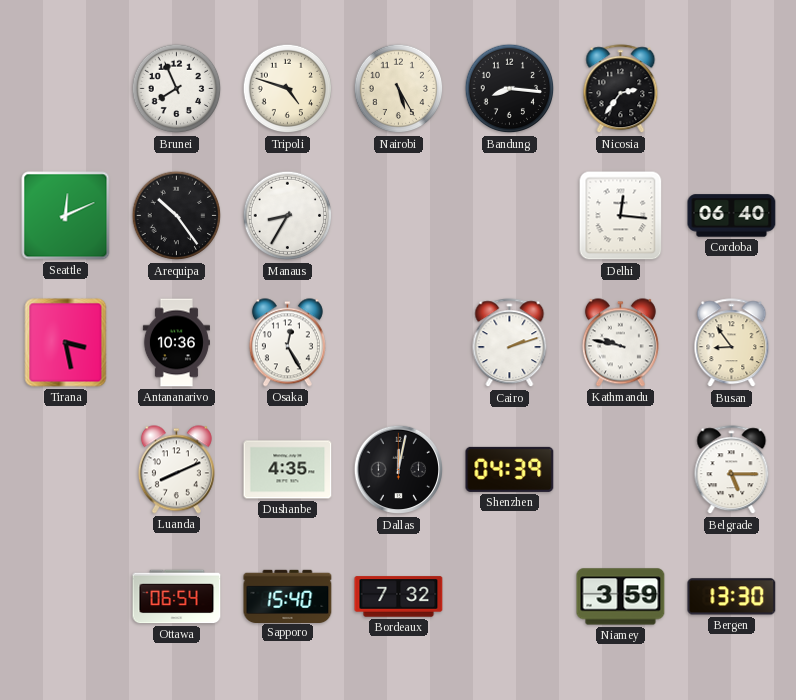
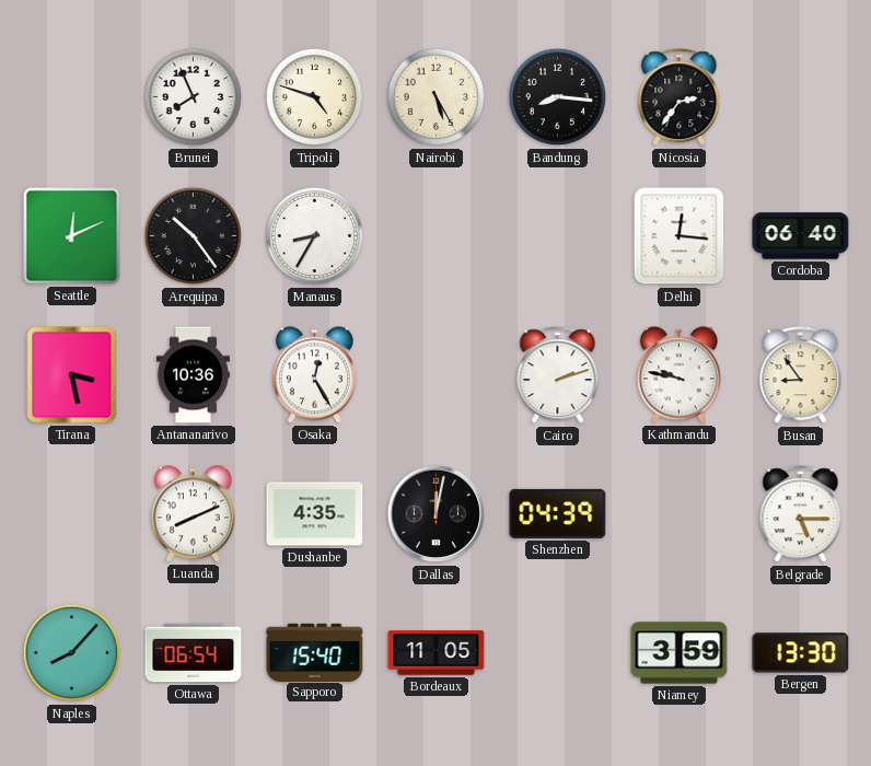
Naples: none -> 8:07 (72, 653)
Bordeaux: 7:32 -> 11:05 (437, 653)
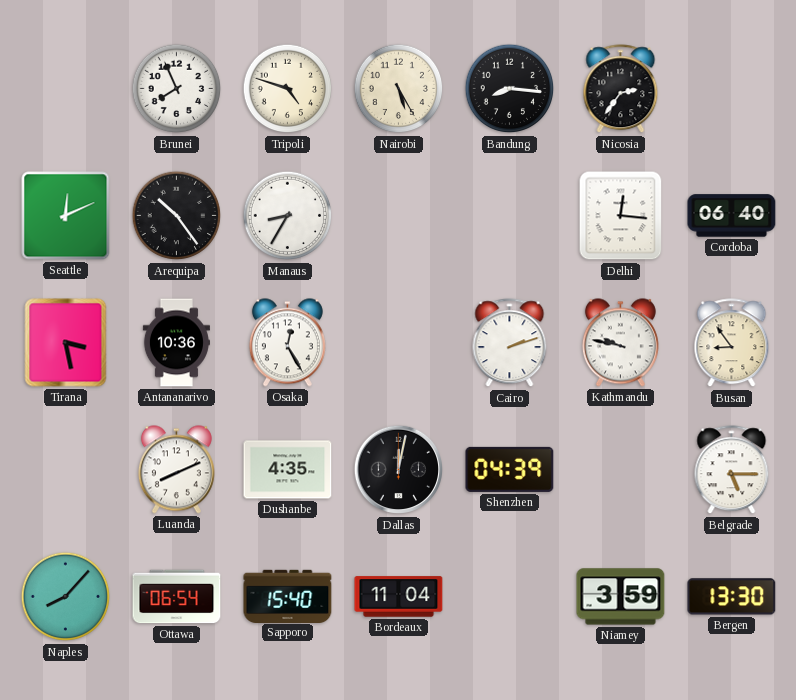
Bordeaux: 11:05 -> 11:04 (399, 597)
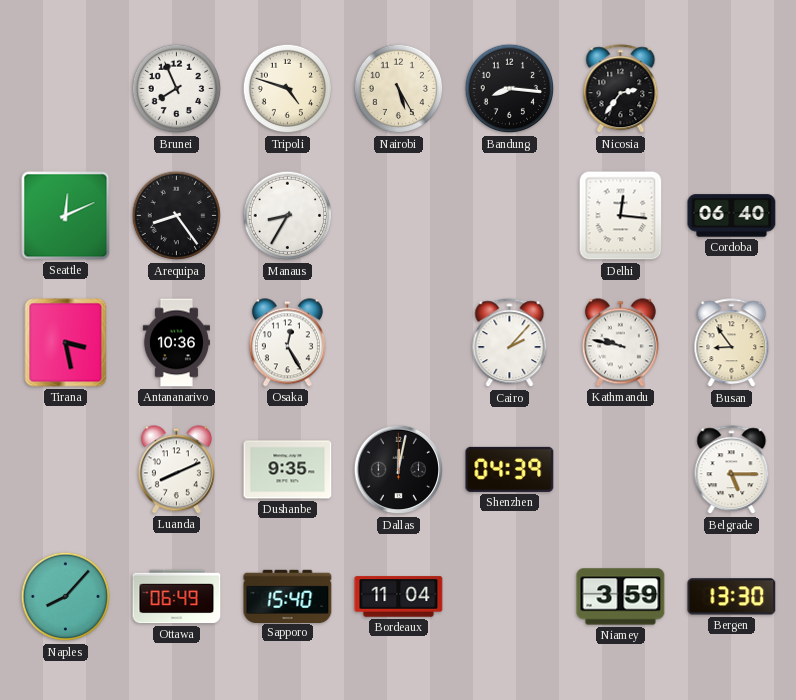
Arequipa: 10:24 -> 8:24 (177, 216)
Cairo: 2:12 -> 2:07 (510, 343)
Dushanbe: 4:35 -> 9:35 (288, 470)
Ottawa: 06:54 -> 06:49 (177, 597)
